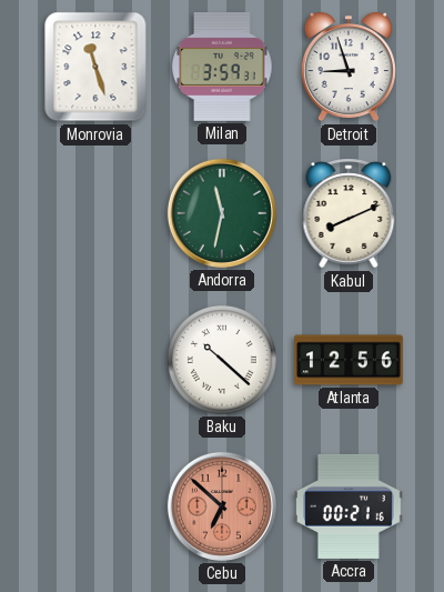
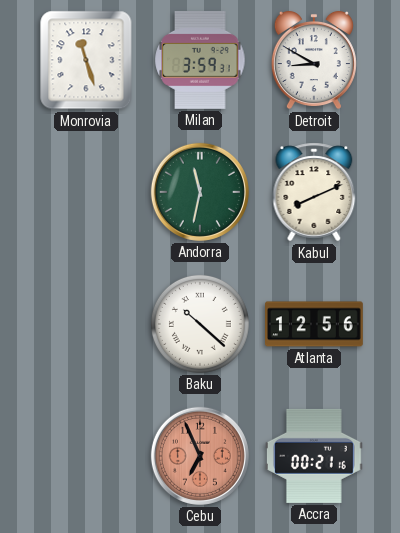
Detroit: 8:57 -> 8:50 (314, 60)
Cebu: 6:52 -> 6:56 (200, 456)
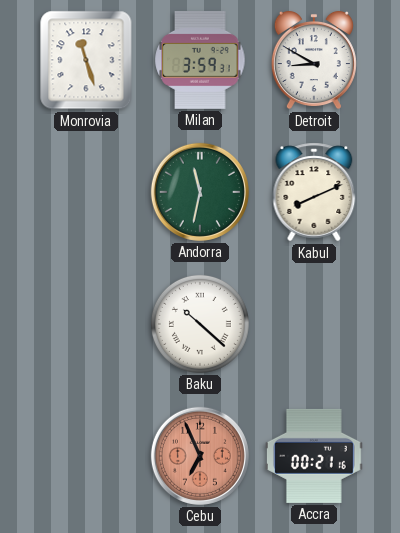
Atlanta: 12:56 -> none (315, 324)
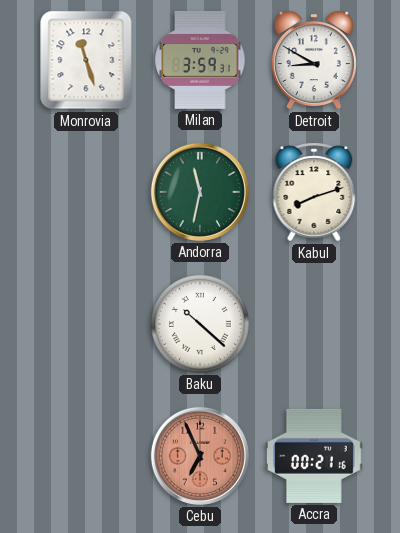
Kabul: 8:11 -> 8:12 (314, 192)
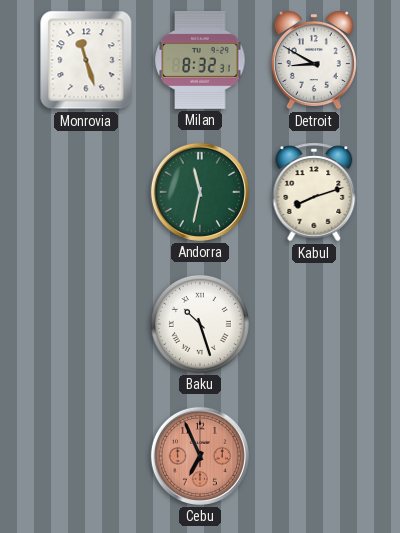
Milan: 3:59 -> 8:32 (200, 60)
Baku: 10:22 -> 10:27 (200, 324)
Accra: 00:21 -> none (314, 456)
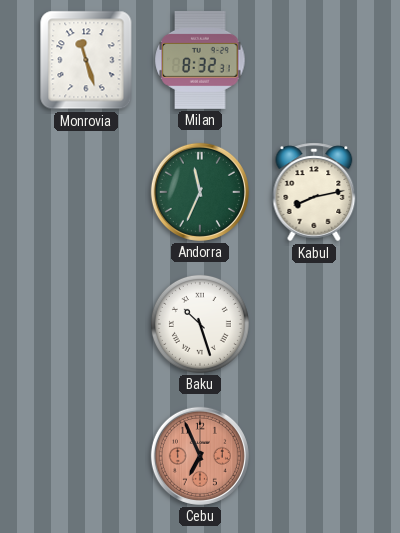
Detroit: 8:50 -> none (314, 60)
Andorra: 11:32 -> 11:34 (200, 192)
Kabul: 8:12 -> 8:13 (314, 192)
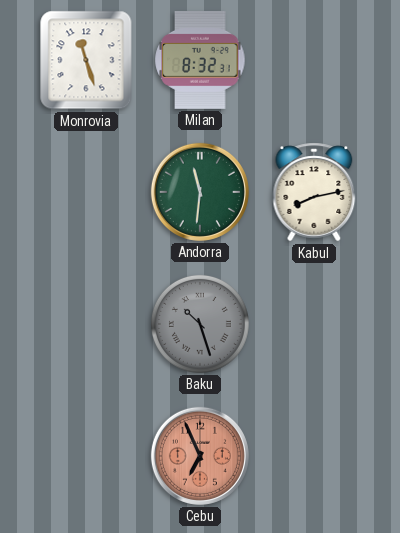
Andorra: 11:34 -> 11:31 (200, 192)
Baku dial: white -> grey (200, 324)
